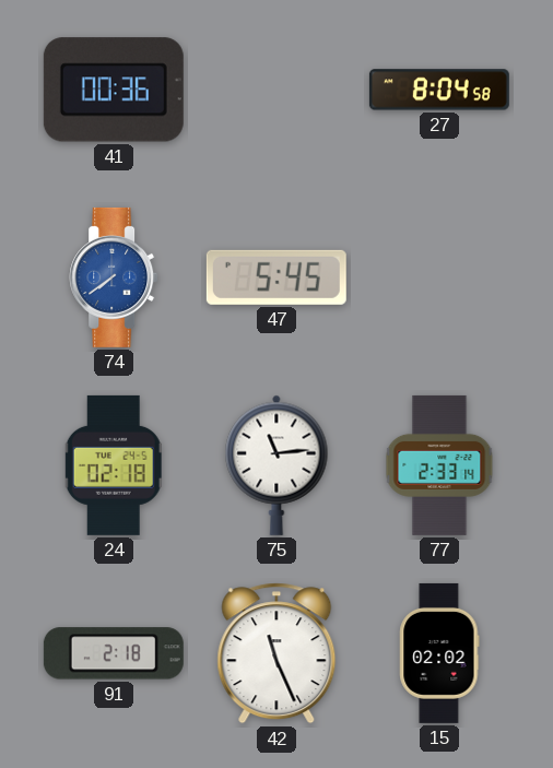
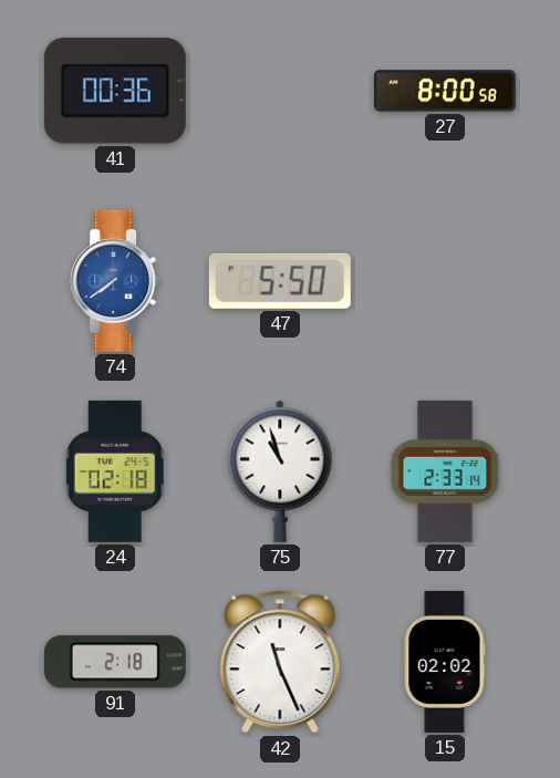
27: 8:04 -> 8:00 (445, 91)
47: 5:45 -> 5:50 (280, 281)
75: 11:14 -> 10:57 (280, 471)
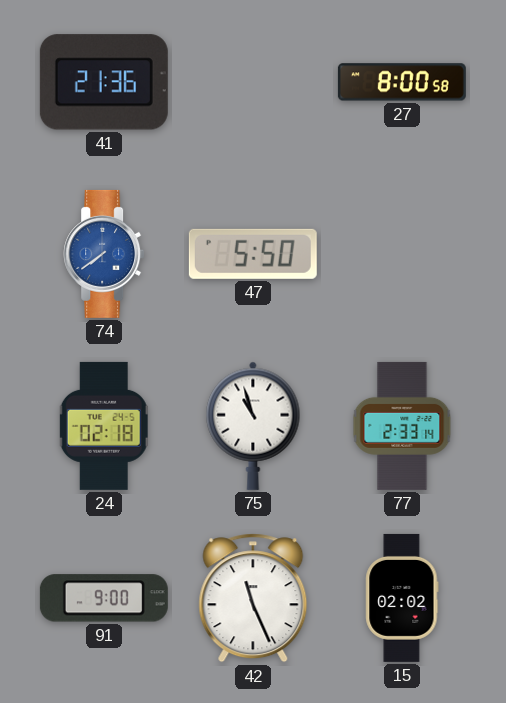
41: 00:36 -> 21:36 (104, 82)
91: 2:18 -> 9:00 (104, 598)
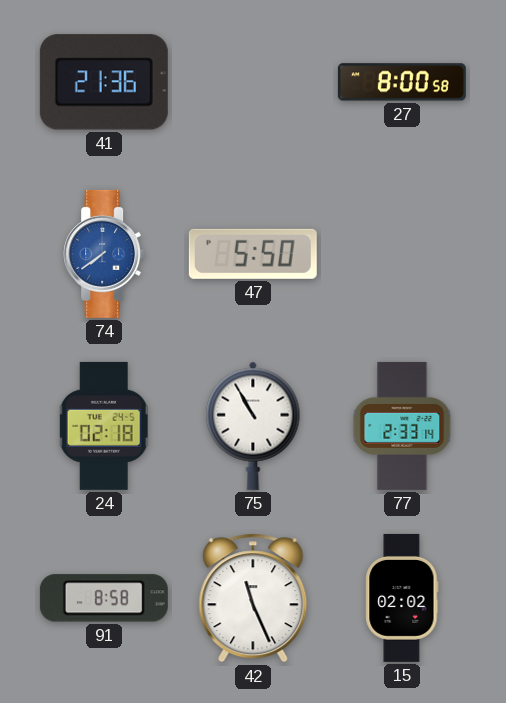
75: 10:57 -> 10:55 (253, 426)
91: 9:00 -> 8:58 (104, 598)
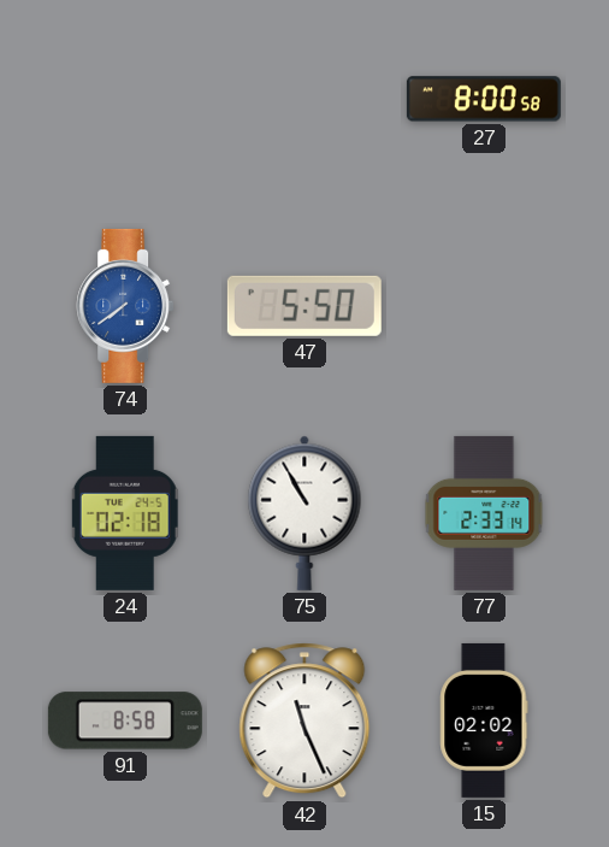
41: 21:36 -> none (104, 82)
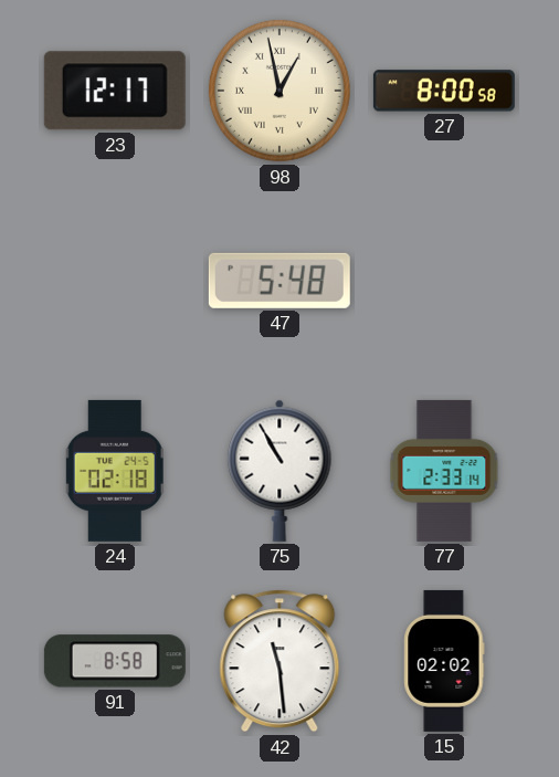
23: none -> 12:17 (115, 91)
98: none -> 12:58 (279, 91)
74: 7:39 -> none (125, 306)
47: 5:50 -> 5:48 (279, 281)
42: 11:26 -> 11:29 (279, 661)
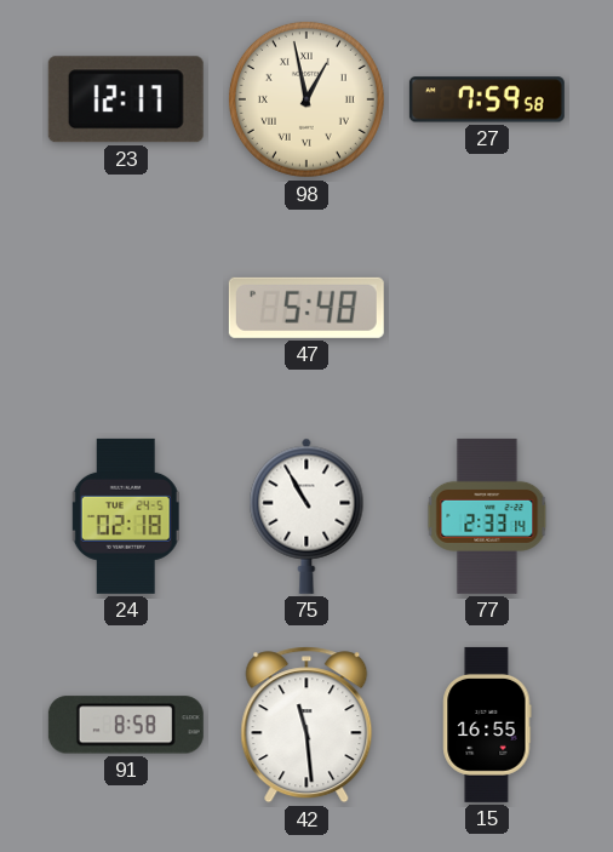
27: 8:00 -> 7:59 (487, 99)
15: 02:02 -> 16:55 (487, 725)
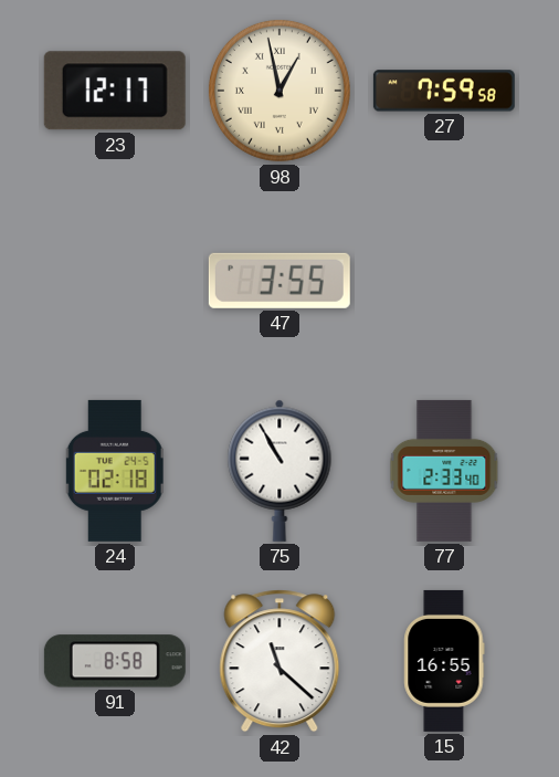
47: 5:48 -> 3:55 (279, 281)
77: 2:33:14 -> 2:33:40 (444, 471)
42: 11:29 -> 11:22 (279, 661)
